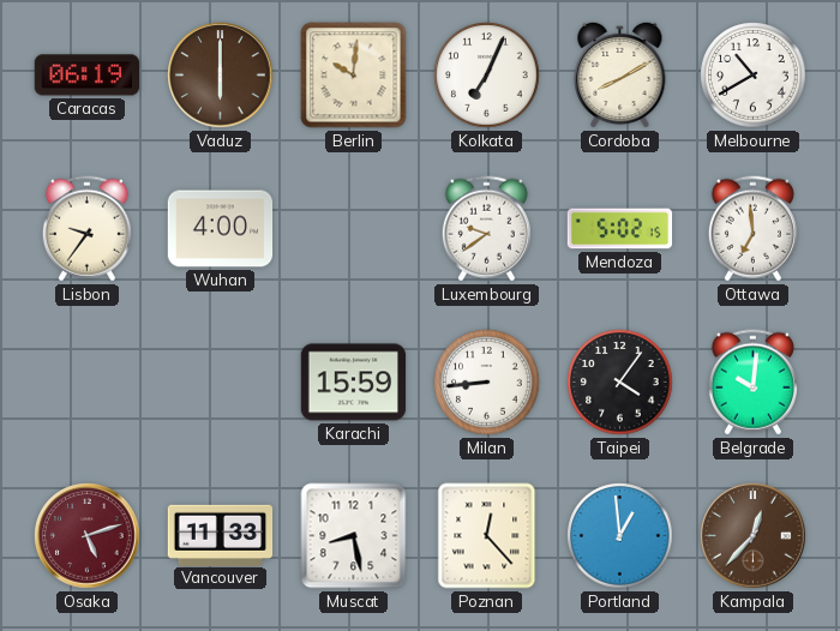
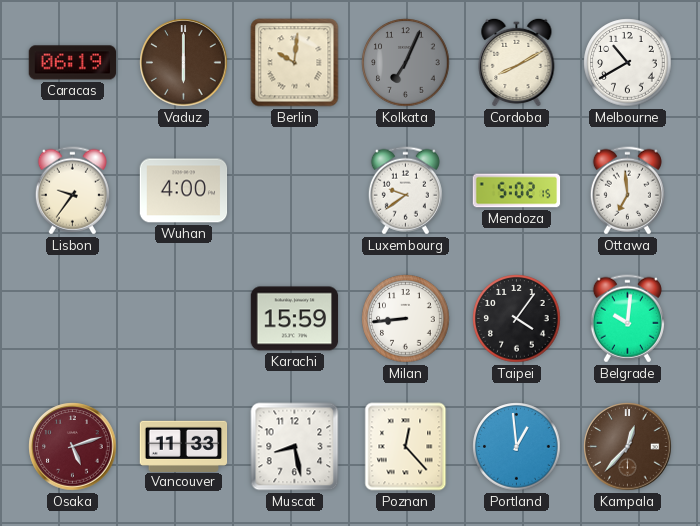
Kolkata dial: white -> grey (406, 63)
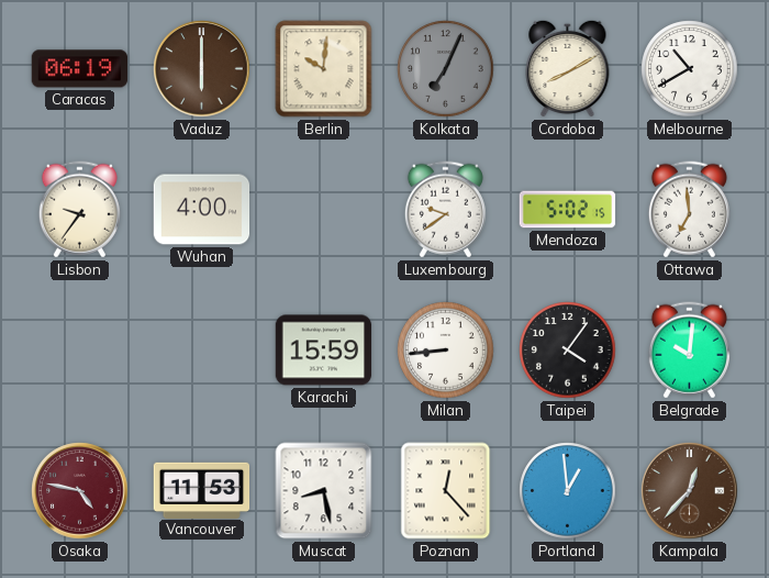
Osaka: 5:12 -> 4:47 (80, 491)
Vancouver: 11:33 -> 11:53 (202, 490)
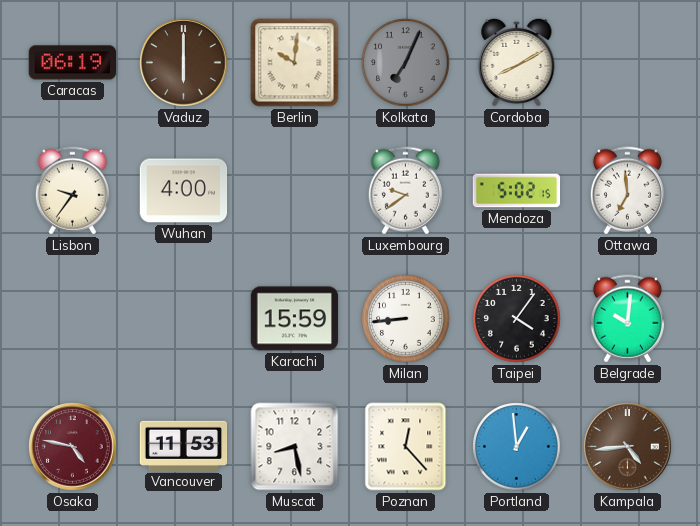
Melbourne: 10:40 -> none (690, 69)
Kampala: 12:37 -> 4:44 (628, 447)
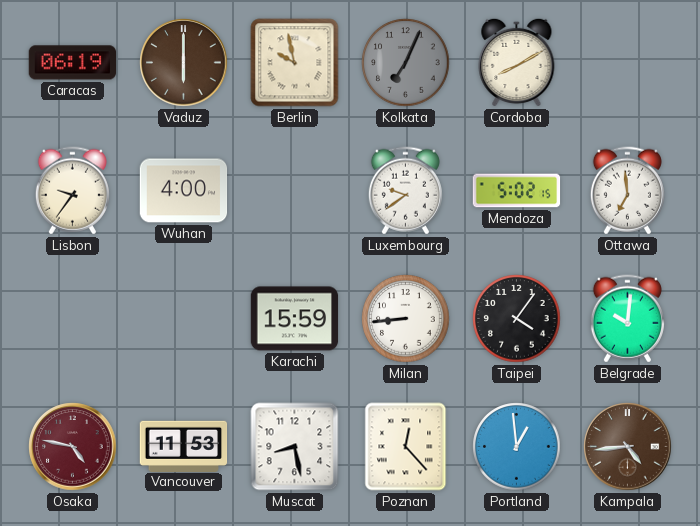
Berlin: 10:01 -> 9:58 (295, 63)
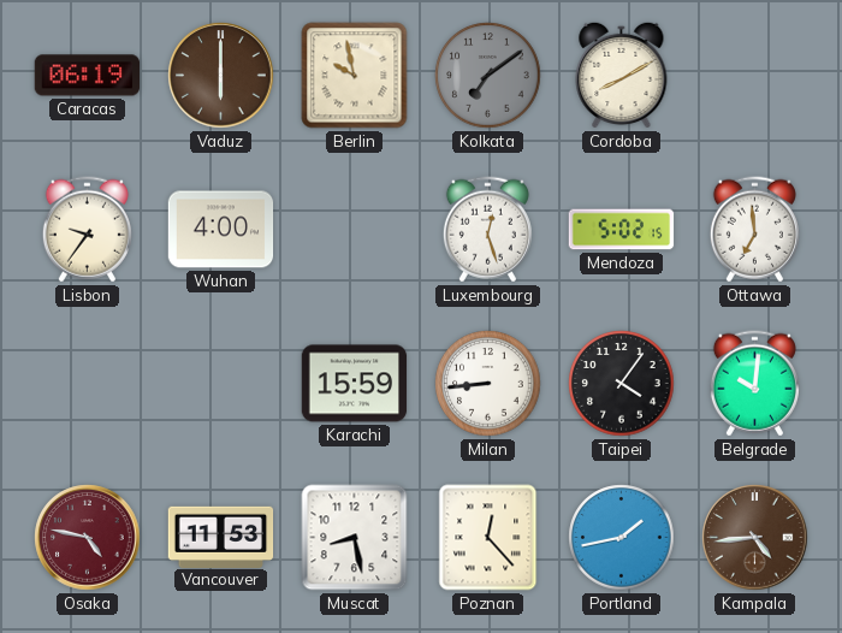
Kolkata: 7:04 -> 7:09 (488, 76)
Luxembourg: 9:39 -> 12:27 (487, 230)
Portland: 12:59 -> 1:43 (622, 538)
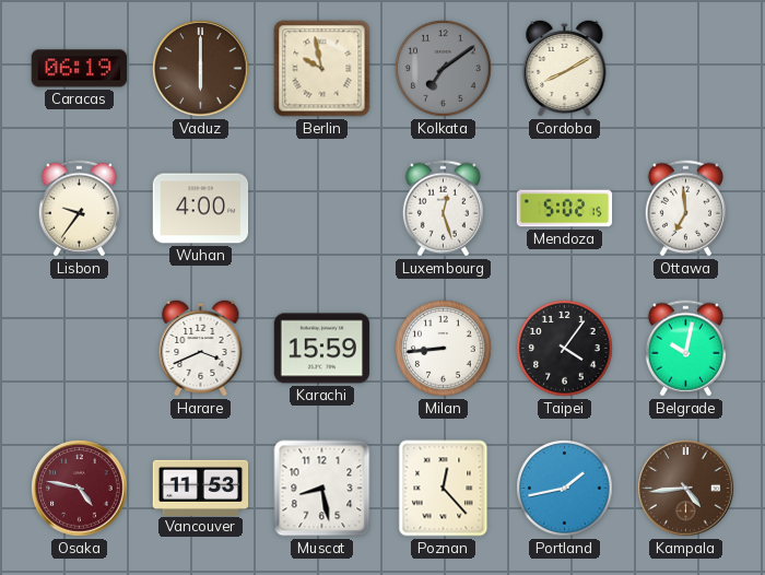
Harare: none -> 3:41 (201, 348)
Belgrade: 10:01 -> 10:02 (685, 349)
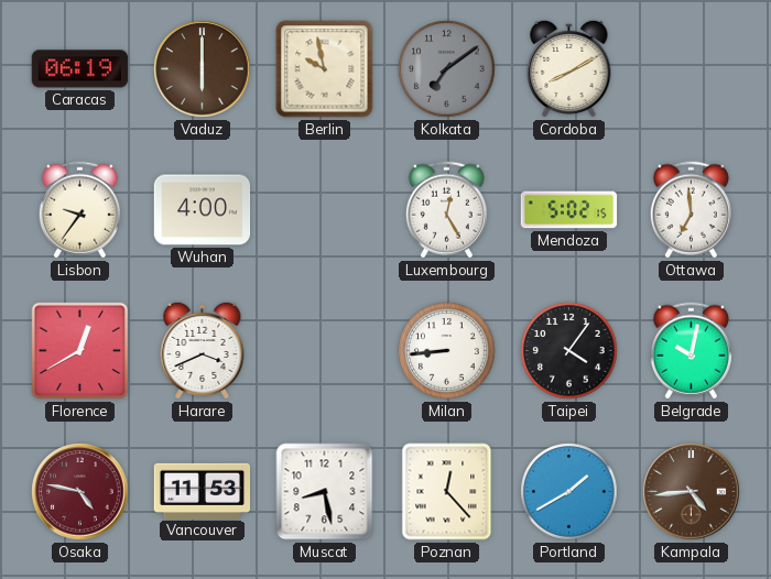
Luxembourg: 12:27 -> 12:25 (446, 210)
Florence: none -> 12:40 (80, 351)
Karachi: 15:59 -> none (322, 349)
Portland: 1:43 -> 1:40 (569, 492)
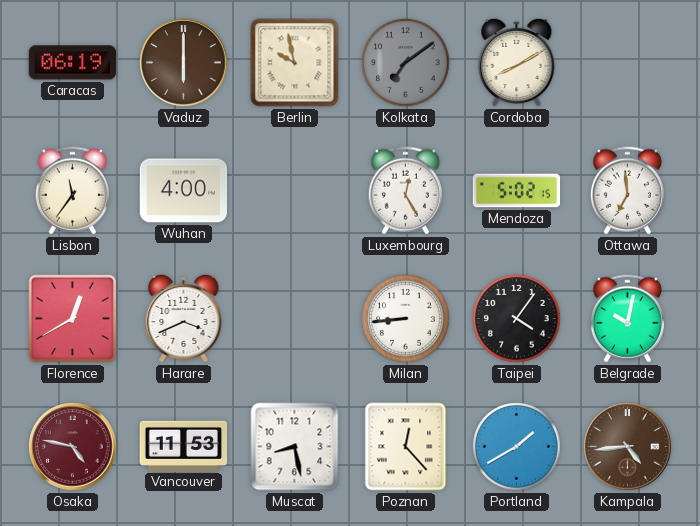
Lisbon: 9:36 -> 11:36 (72, 191)
